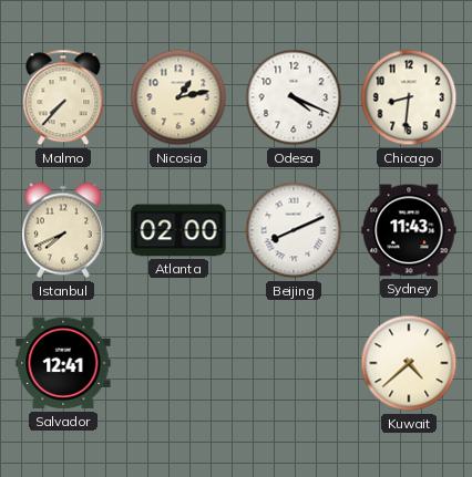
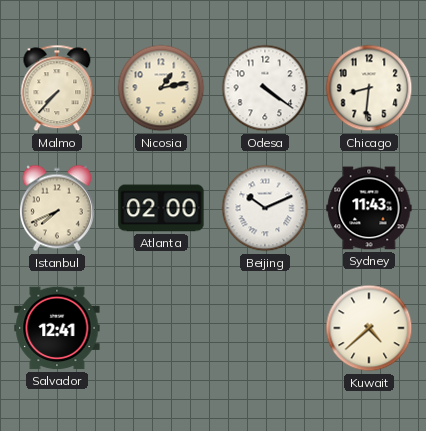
Odesa: 4:19 -> 4:21 (265, 88)
Beijing: 8:11 -> 10:11 (265, 208)
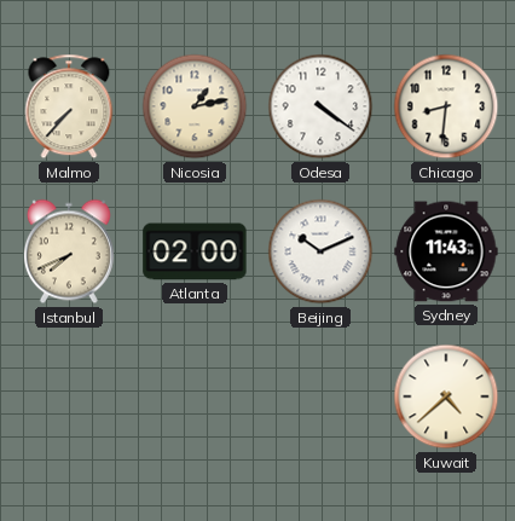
Salvador: 12:41 -> none (57, 328)
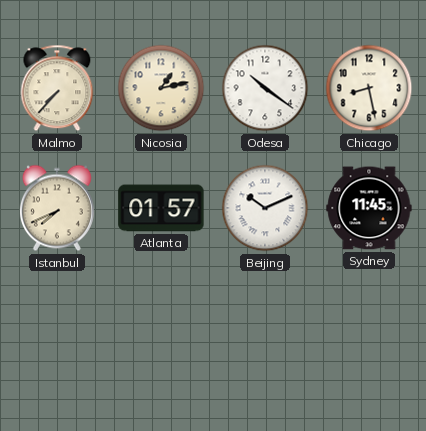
Odesa: 4:21 -> 10:21 (265, 88)
Chicago: 8:31 -> 8:28 (369, 88)
Atlanta: 02:00 -> 01:57 (161, 208)
Sydney: 11:43 -> 11:45 (369, 208)
Kuwait: 4:38 -> none (446, 396)
